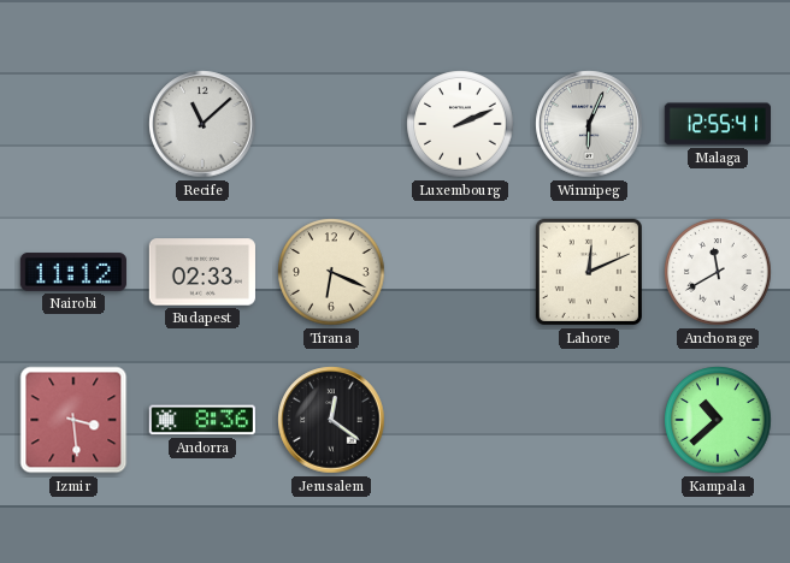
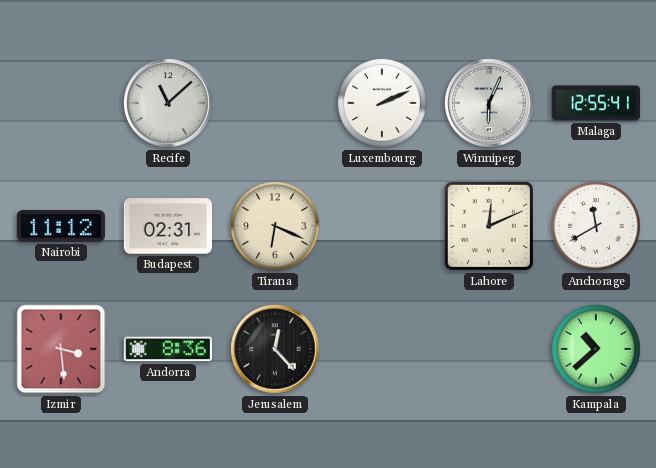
Budapest: 02:33 -> 02:31 (167, 226)
Jerusalem: 12:21 -> 12:23 (275, 349)
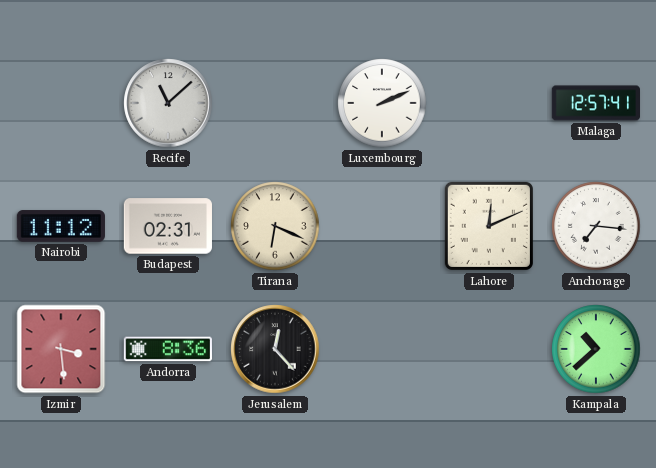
Winnipeg: 6:04 -> none (489, 103)
Malaga: 12:55 -> 12:57 (595, 103)
Anchorage: 11:40 -> 7:16 (596, 226)
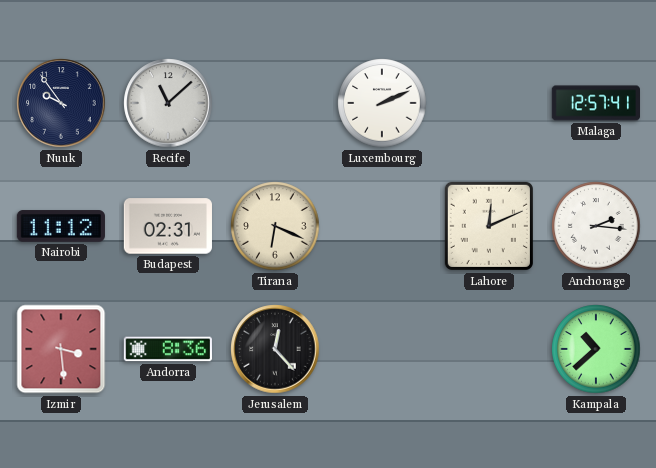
Nuuk: none -> 9:54 (61, 103)
Anchorage: 7:16 -> 2:16 (596, 226)
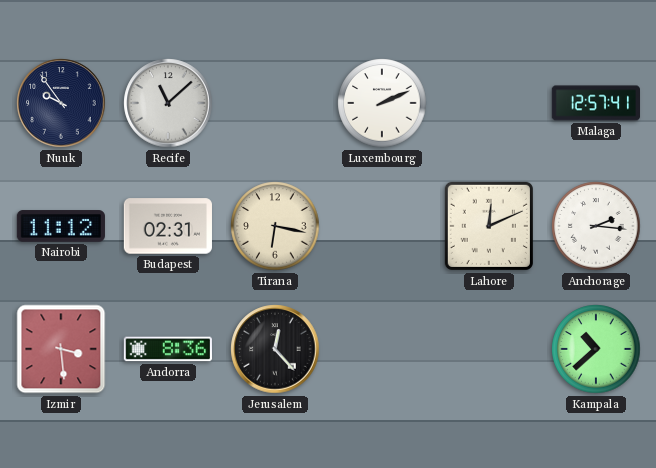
Tirana: 6:19 -> 6:17 (275, 226)
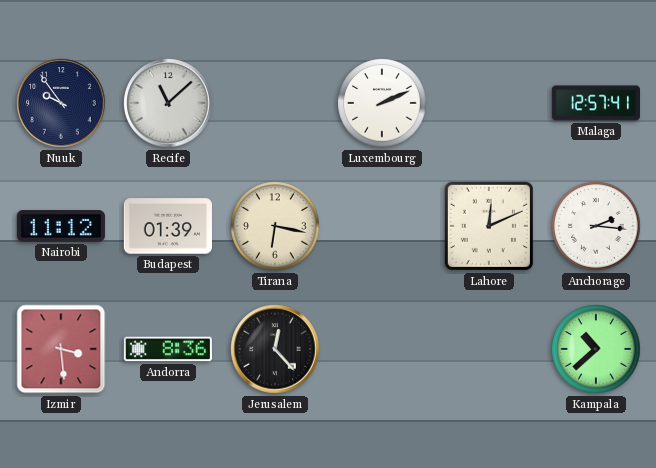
Budapest: 02:31 -> 01:39 (167, 226)
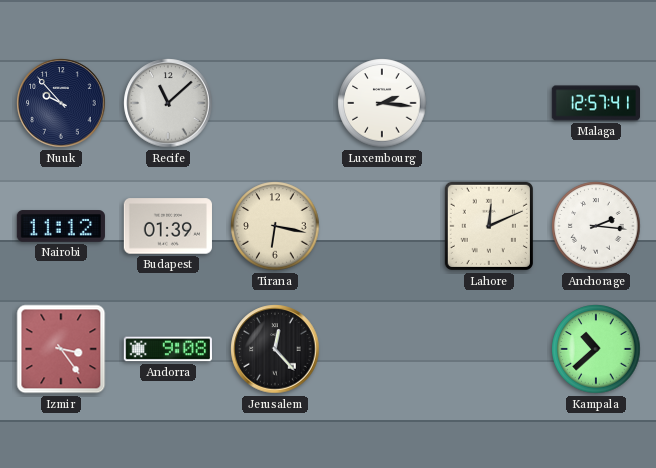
Nuuk: 9:54 -> 9:53 (61, 103)
Luxembourg: 2:11 -> 2:16 (382, 103)
Izmir: 3:29 -> 3:24 (61, 349)
Andorra: 8:36 -> 9:08 (168, 349)
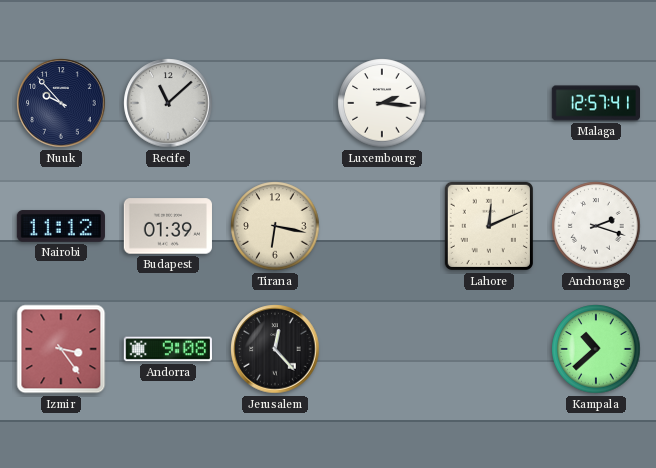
Anchorage: 2:16 -> 2:18 (596, 226)
